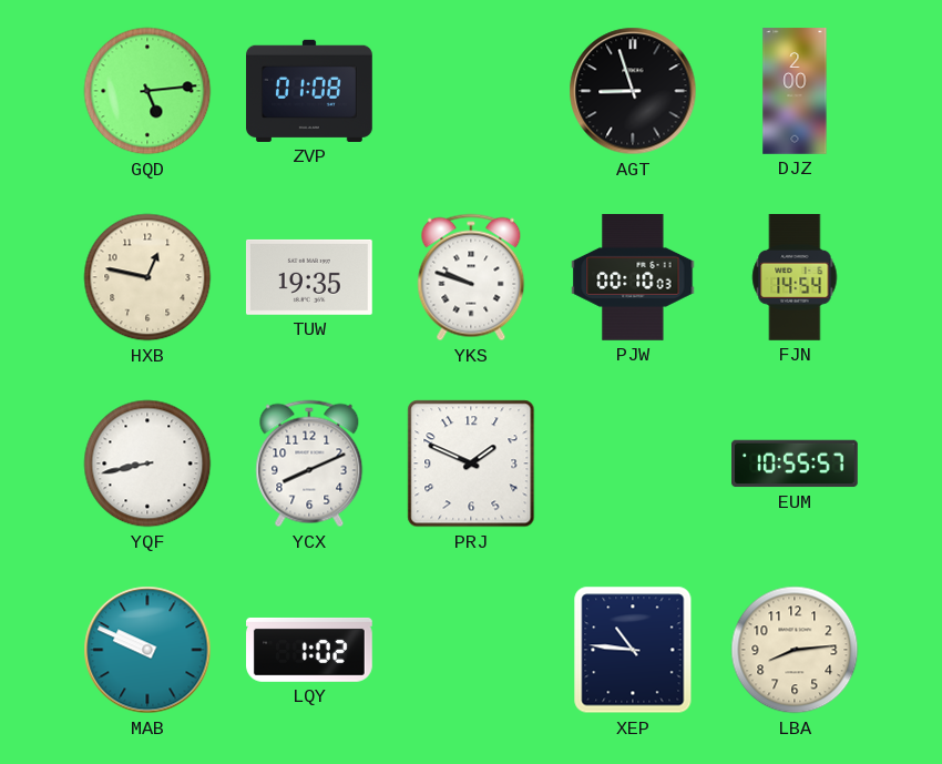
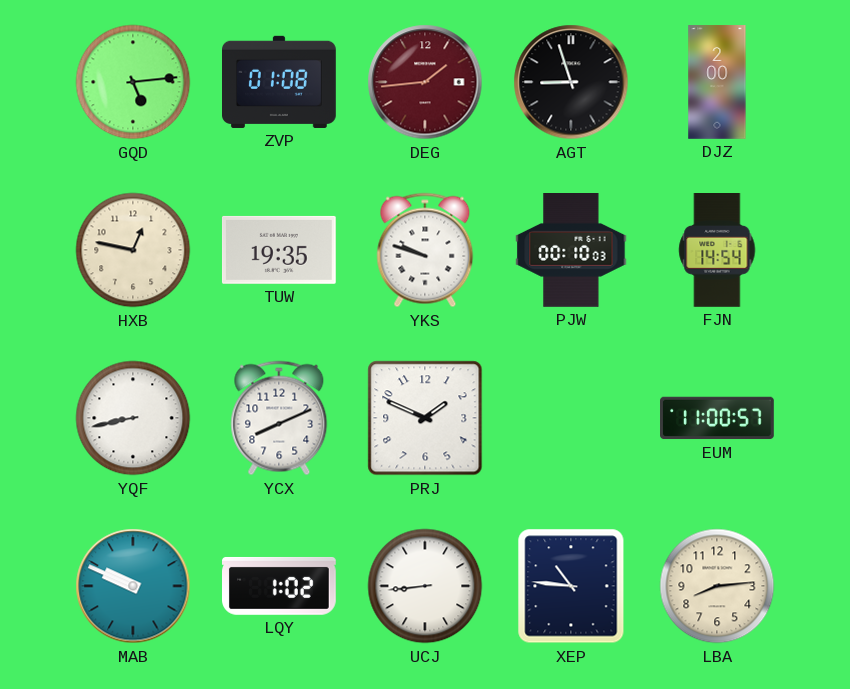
DEG: none -> 1:44 (425, 82)
EUM: 10:55 -> 11:00 (718, 418)
UCJ: none -> 8:44 (425, 586)
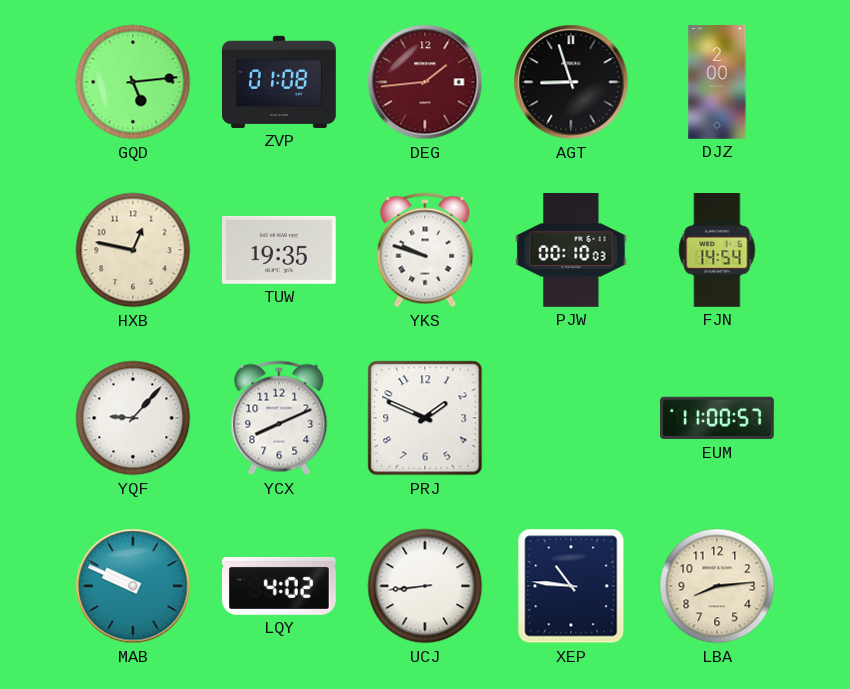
YQF: 8:43 -> 9:07 (133, 418)
LQY: 1:02 -> 4:02 (280, 586)
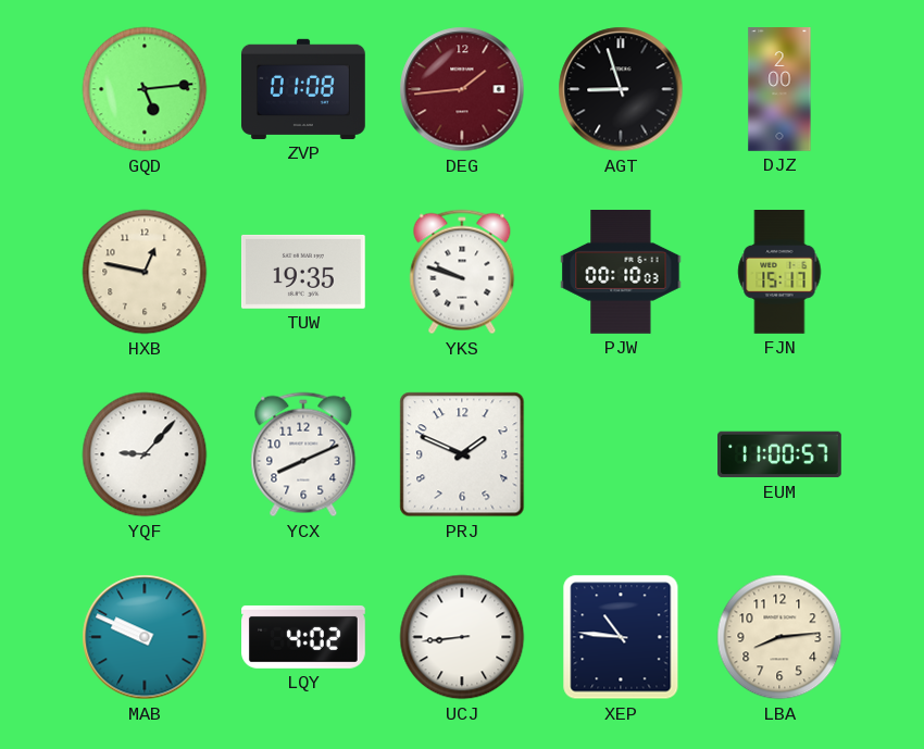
FJN: 14:54 -> 15:17 (779, 273)
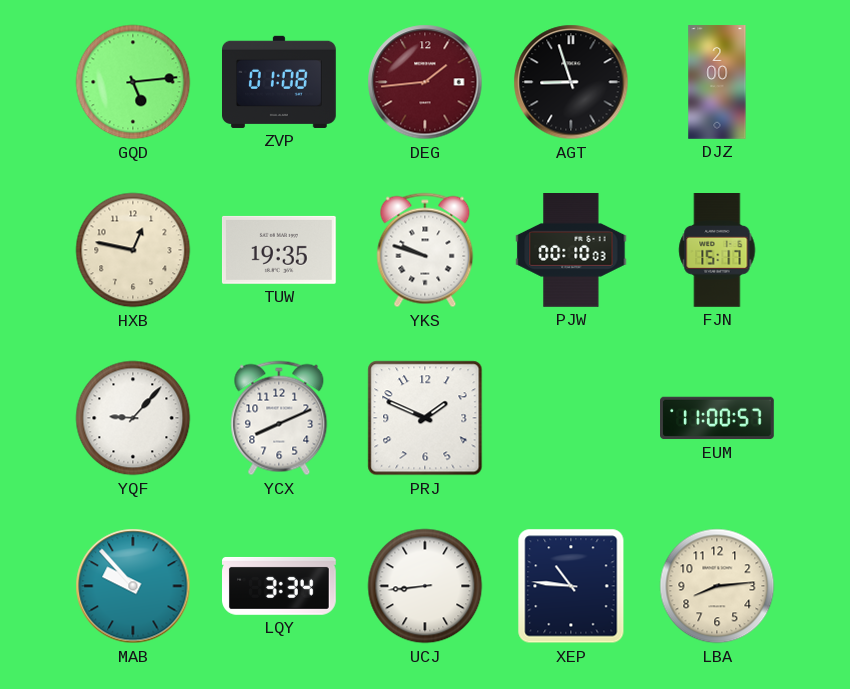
MAB: 9:49 -> 9:53 (133, 586)
LQY: 4:02 -> 3:34 (280, 586)
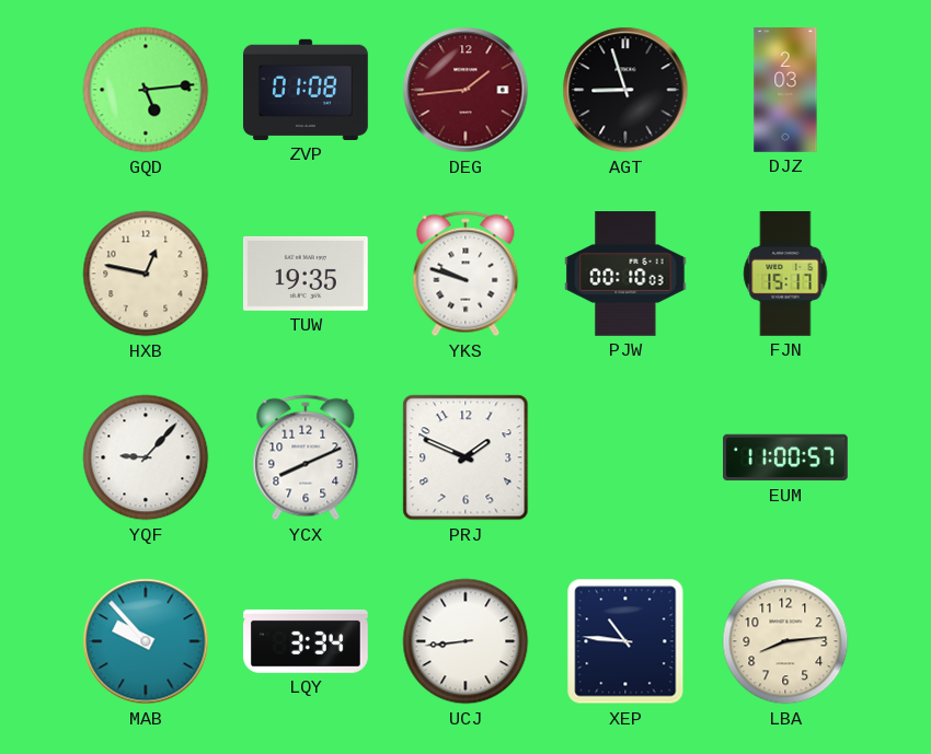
DJZ: 2:00 -> 2:03 (785, 90)
